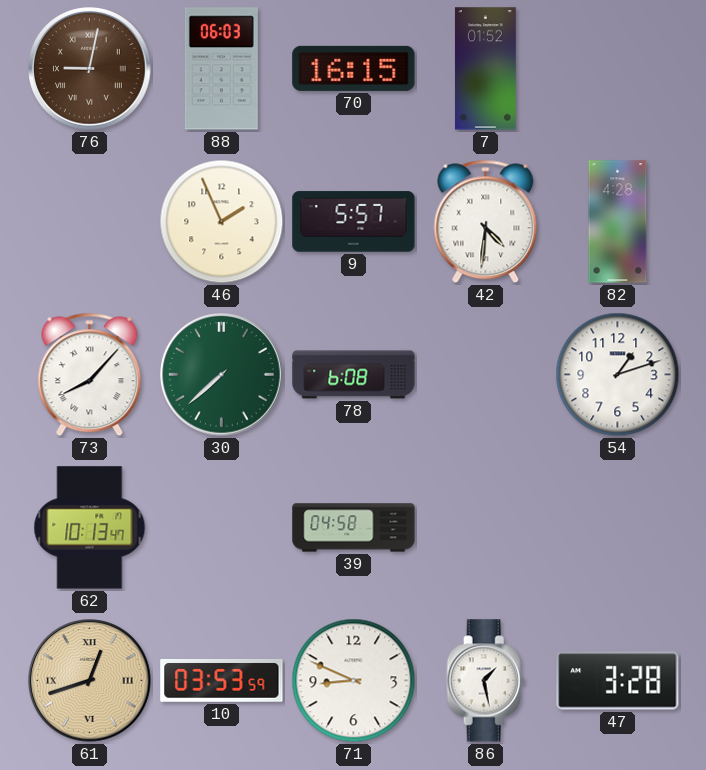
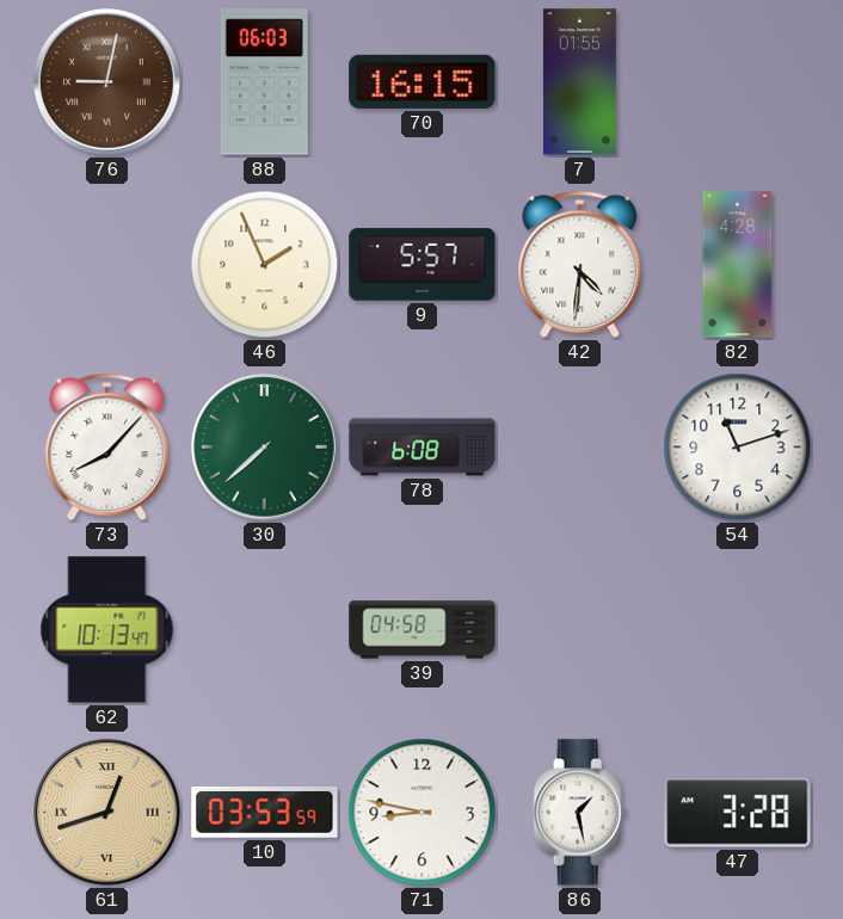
7: 01:52 -> 01:55 (579, 82)
54: 1:12 -> 11:12 (738, 448)
71: 8:49 -> 8:47 (423, 813)
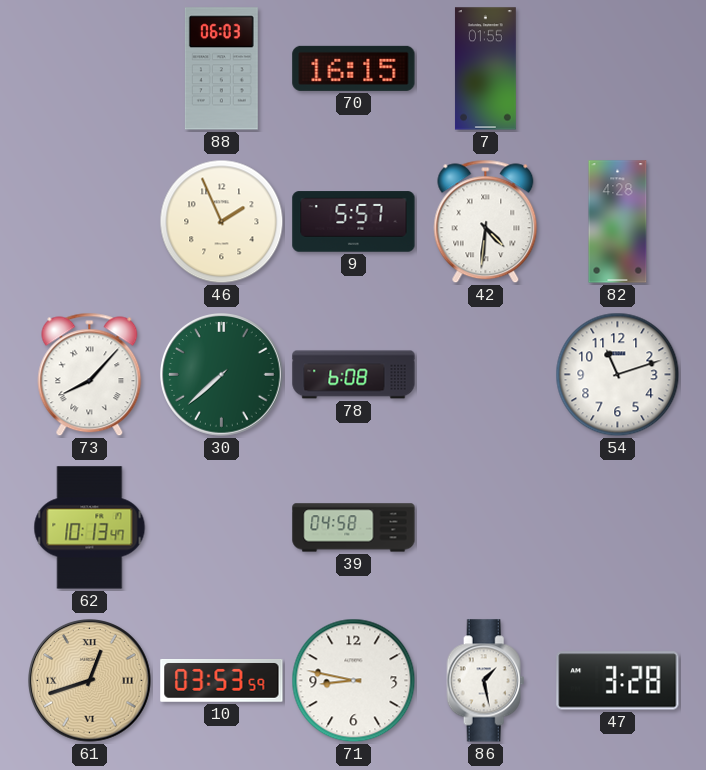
76: 9:02 -> none (107, 82)
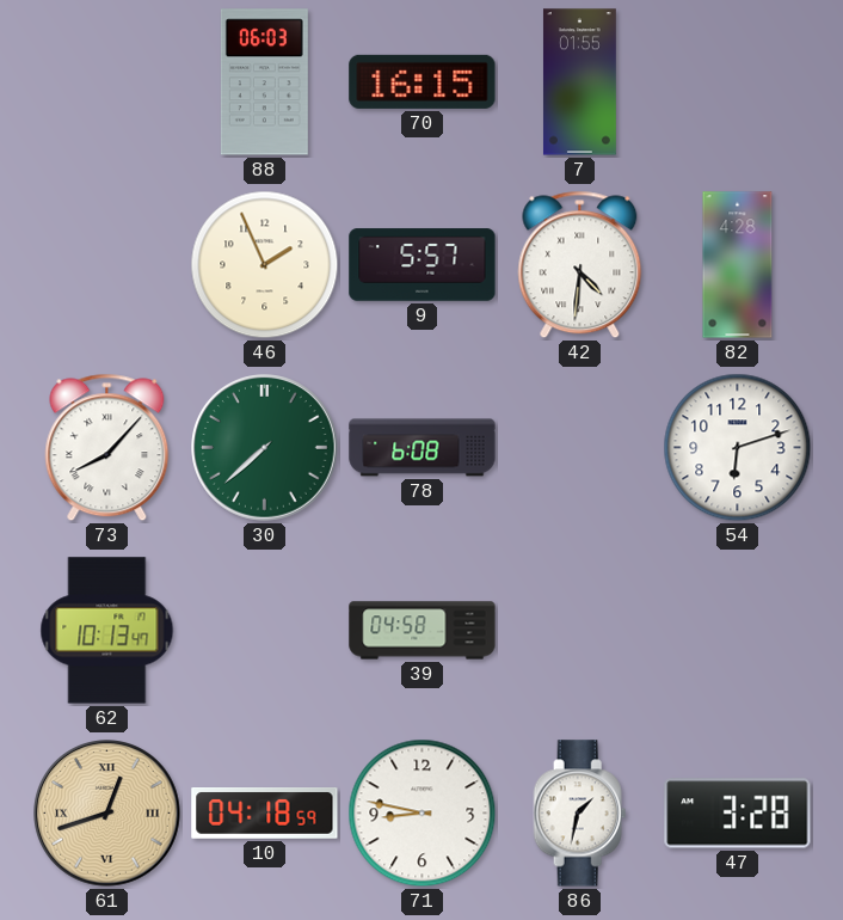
54: 11:12 -> 6:12 (738, 448)
10: 03:53 -> 04:18 (265, 814)
86: 1:28 -> 1:32 (580, 814)
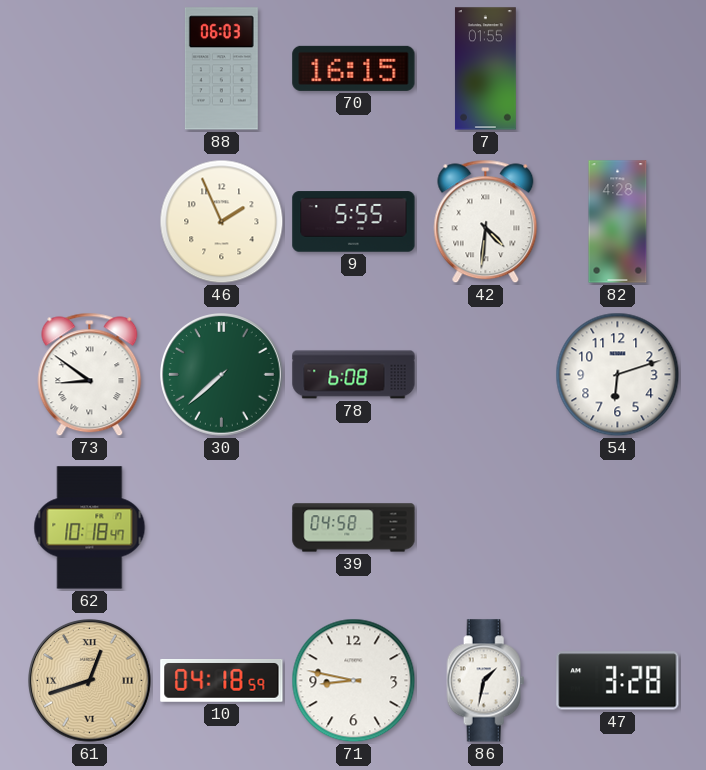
9: 5:57 -> 5:55 (354, 222)
73: 8:07 -> 8:51 (90, 375)
62: 10:13 -> 10:18 (90, 528)
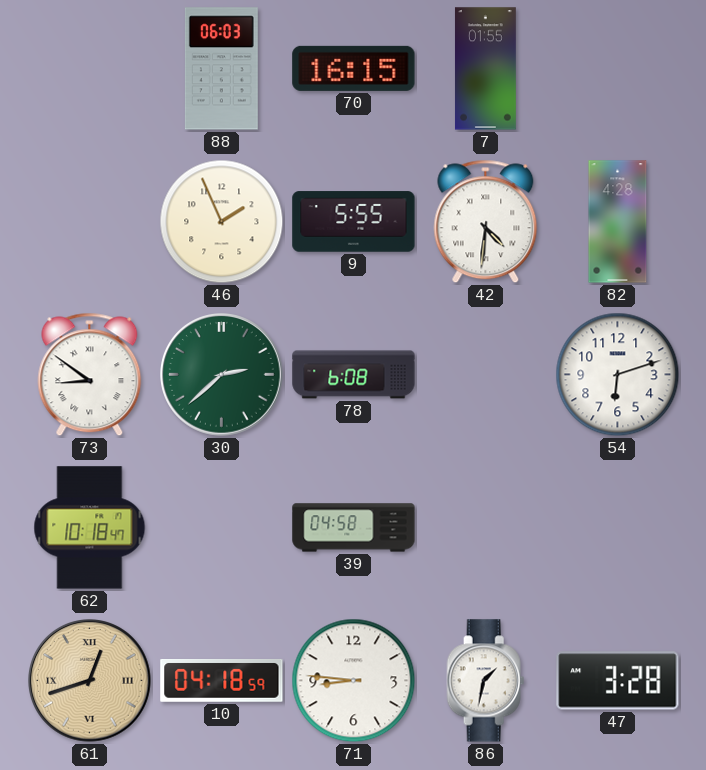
30: 7:38 -> 2:38 (222, 375)
71: 8:47 -> 8:46 (354, 681)
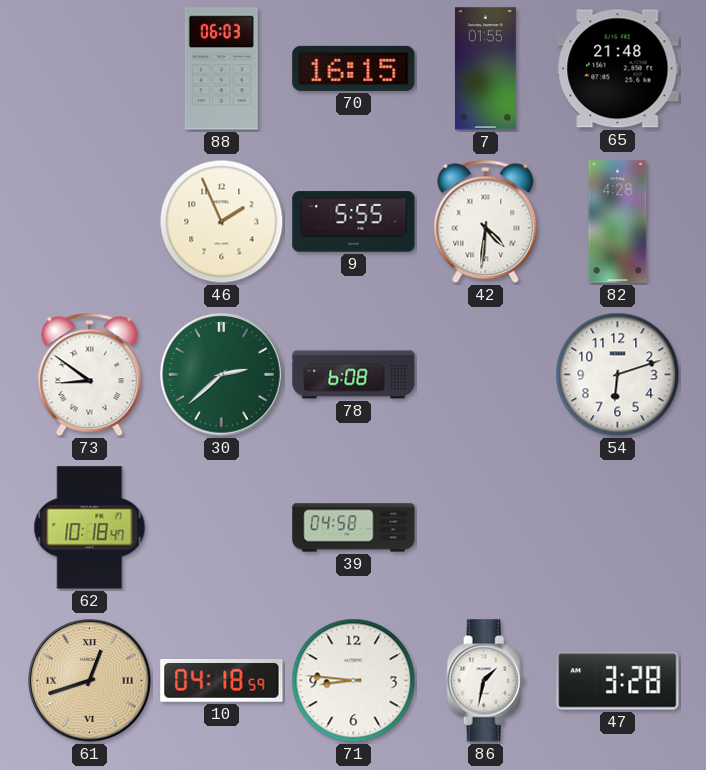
65: none -> 21:48 (618, 69)
